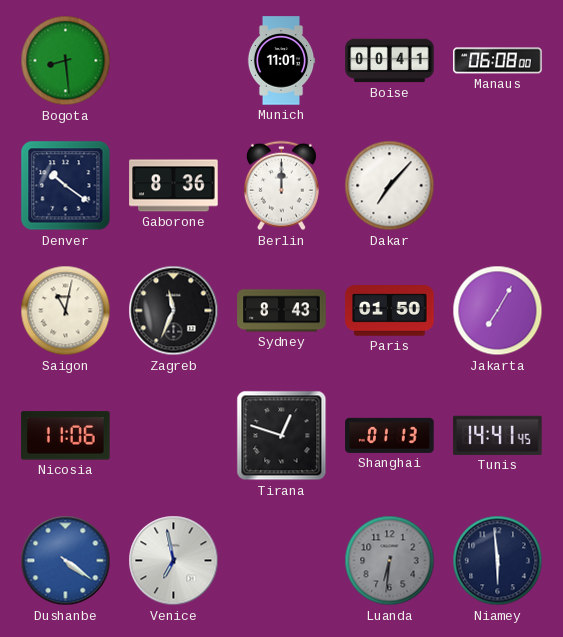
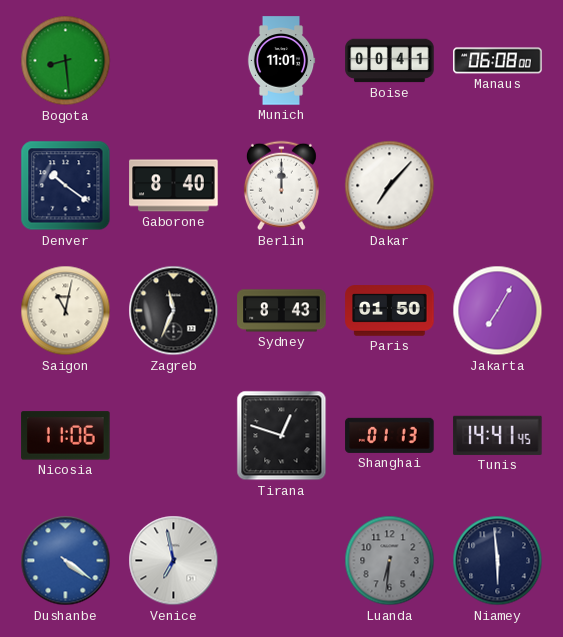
Gaborone: 8:36 -> 8:40 (174, 186)
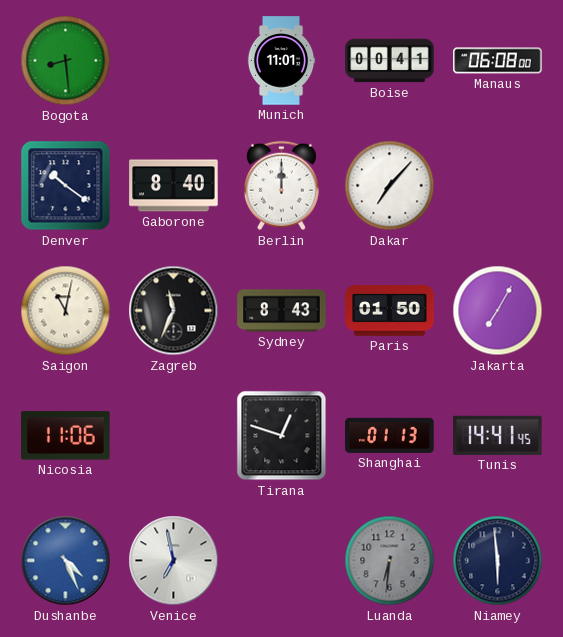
Dushanbe: 4:21 -> 4:26 (66, 561)
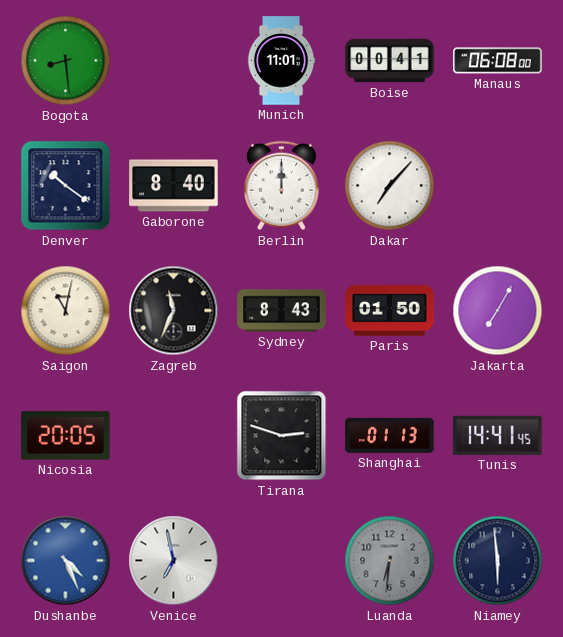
Nicosia: 11:06 -> 20:05 (66, 436)
Tirana: 12:48 -> 2:48 (282, 436)
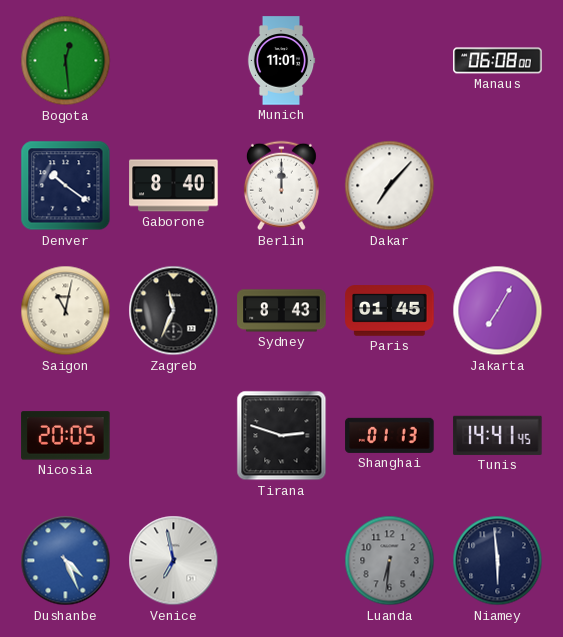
Bogota: 8:29 -> 12:29 (66, 61)
Boise: 00:41 -> none (390, 61)
Paris: 01:50 -> 01:45 (390, 311)
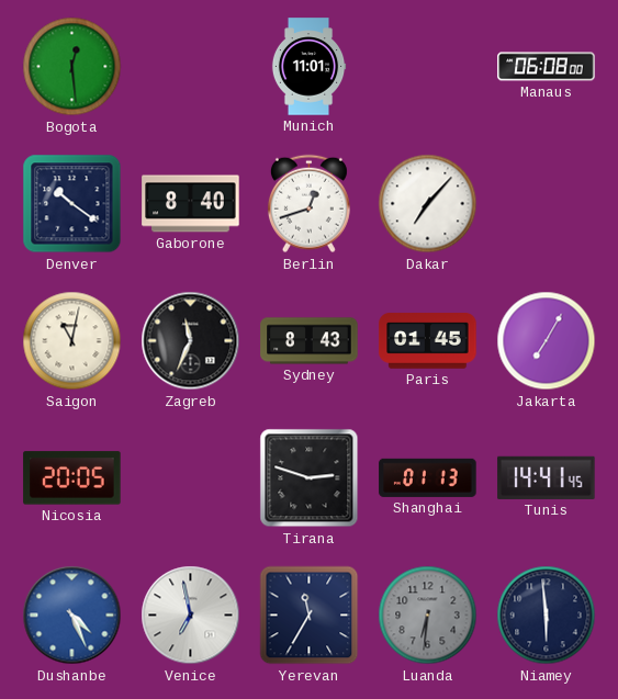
Berlin: 12:00 -> 12:42 (308, 204)
Yerevan: none -> 11:35 (310, 616)
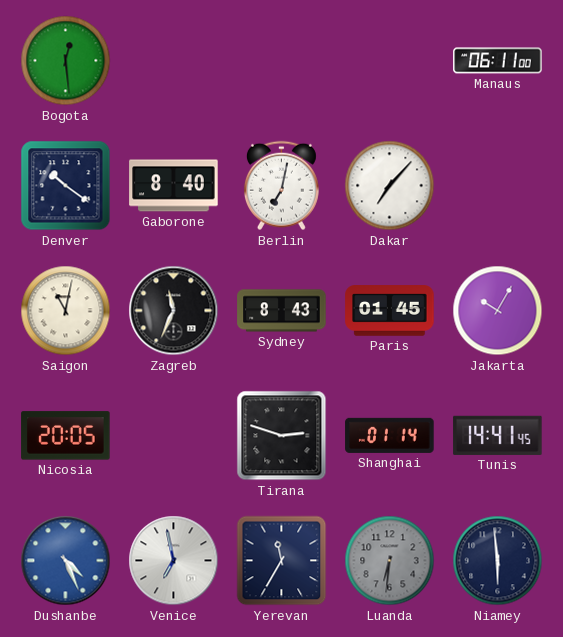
Munich: 11:01 -> none (308, 67)
Manaus: 06:08 -> 06:11 (498, 61)
Berlin: 12:42 -> 7:02 (281, 186)
Jakarta: 7:05 -> 10:05 (498, 311)
Shanghai: 01:13 -> 01:14 (390, 435)
